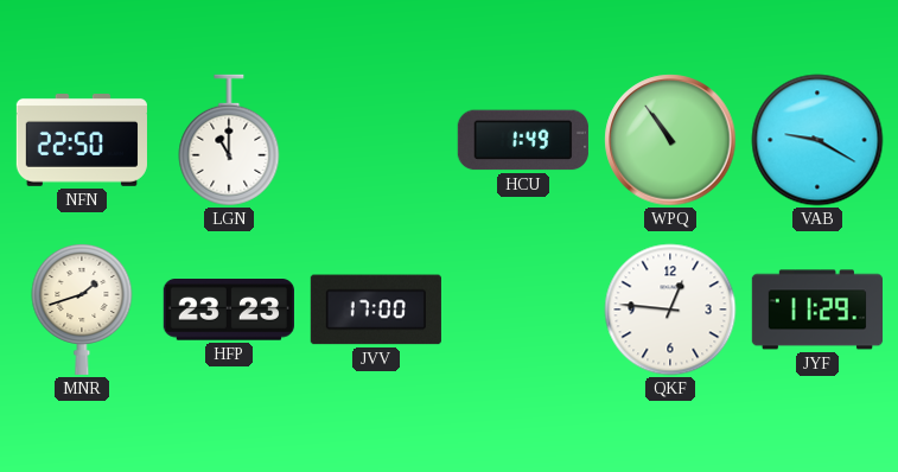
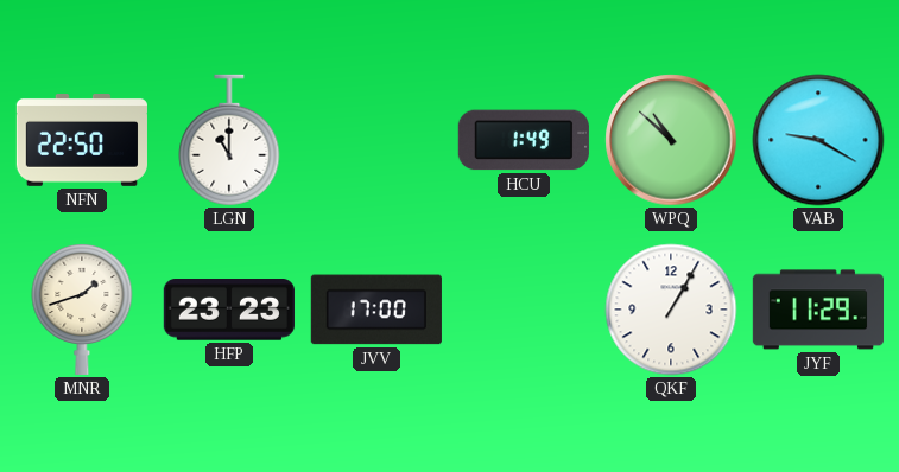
WPQ: 10:54 -> 10:52 (671, 140)
QKF: 12:46 -> 1:05 (671, 310)
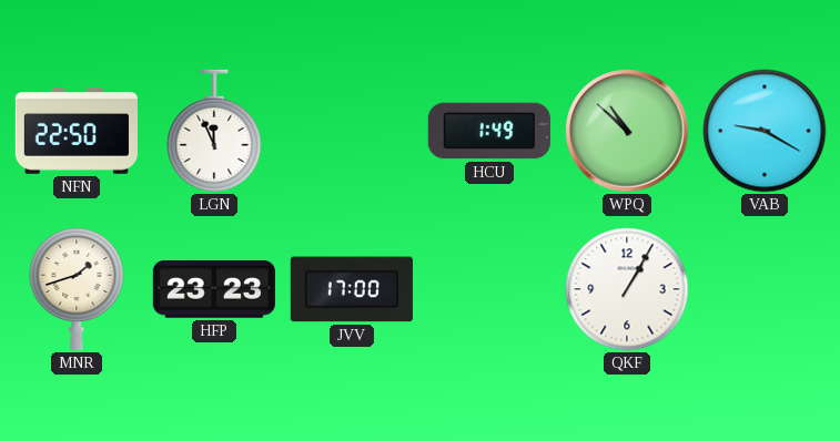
LGN: 11:00 -> 11:56 (214, 131)
JYF: 11:29 -> none (817, 310)
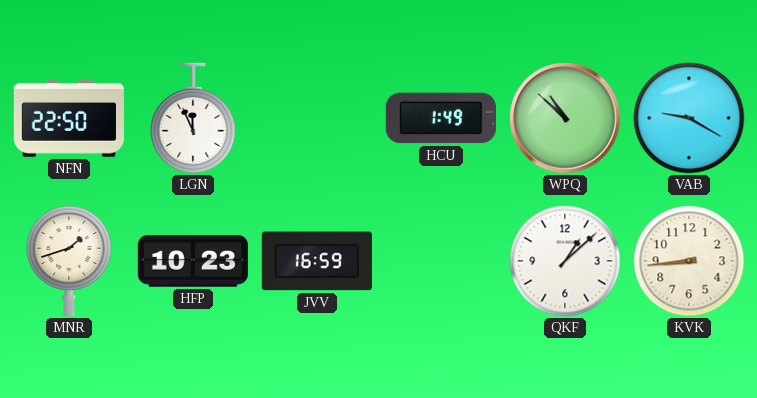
HFP: 23:23 -> 10:23 (193, 262)
JVV: 17:00 -> 16:59 (317, 261)
QKF: 1:05 -> 1:08 (565, 261)
KVK: none -> 8:44 (689, 261)
